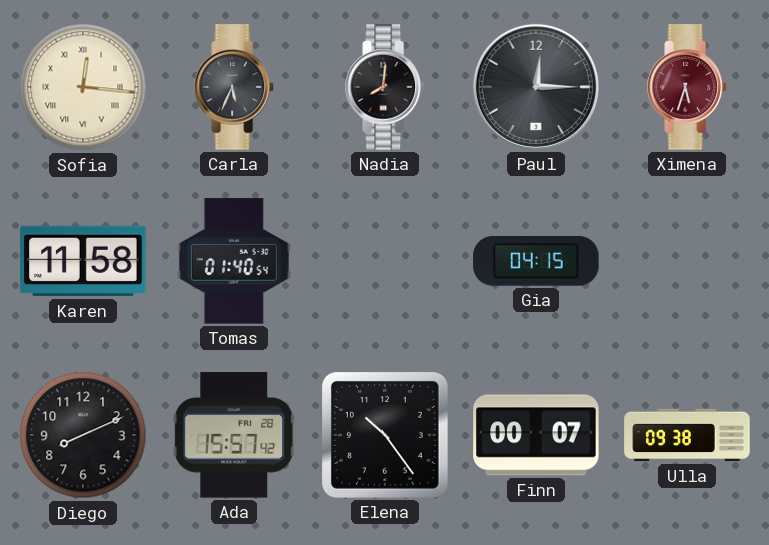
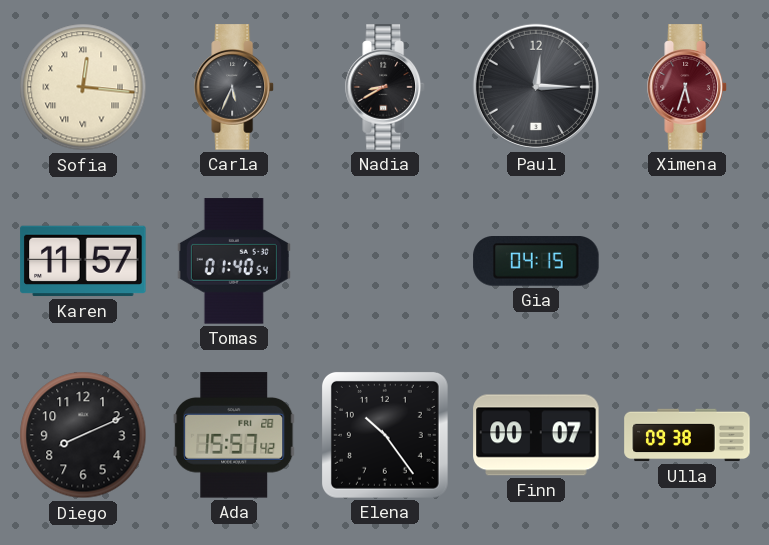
Nadia: 8:01 -> 8:40 (385, 87)
Karen: 11:58 -> 11:57 (83, 261)
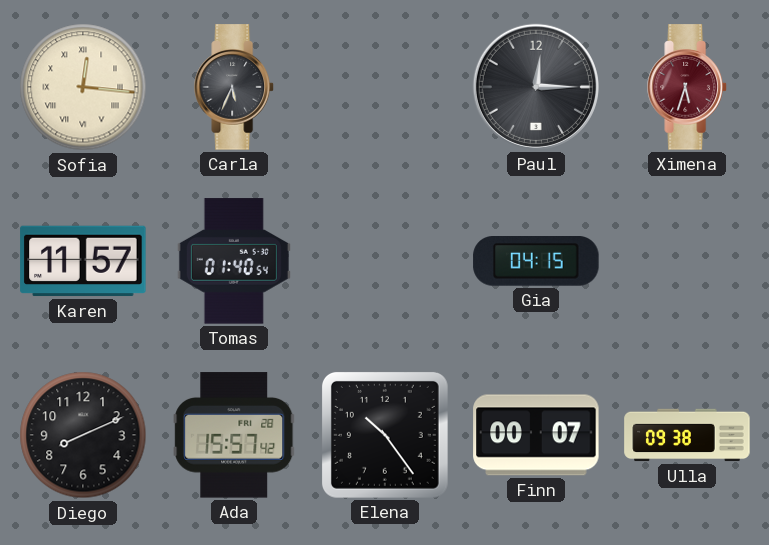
Nadia: 8:40 -> none (385, 87)
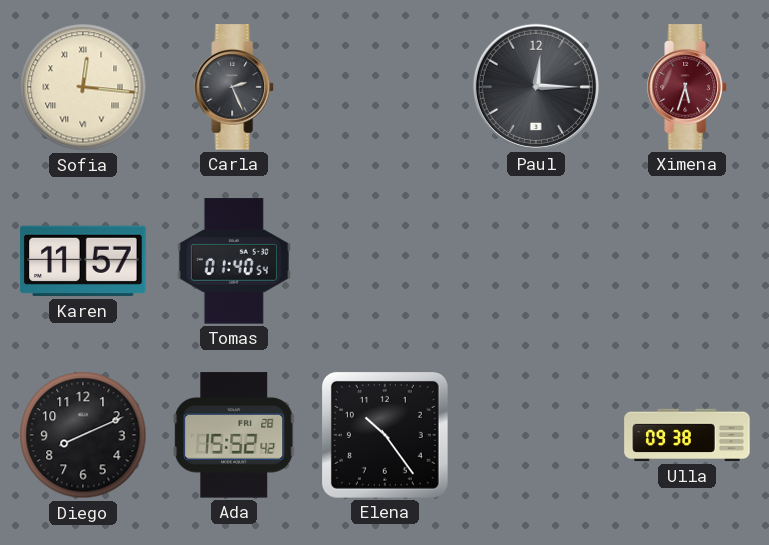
Carla: 5:34 -> 2:26 (234, 87)
Gia: 04:15 -> none (536, 261)
Ada: 15:57 -> 15:52 (234, 435)
Finn: 00:07 -> none (536, 435)
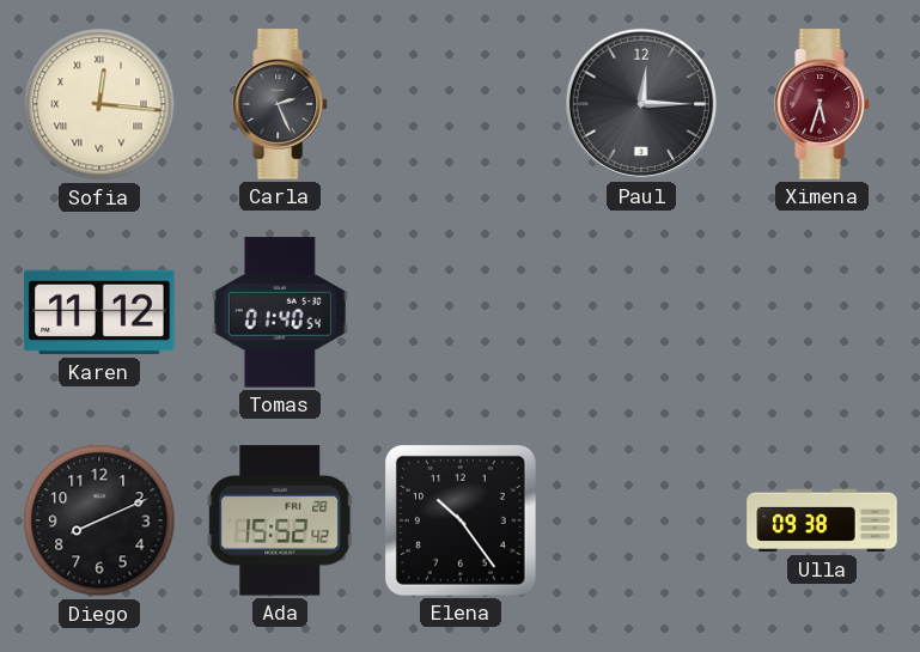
Karen: 11:57 -> 11:12 (99, 312)
